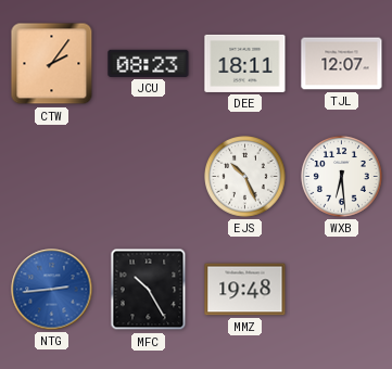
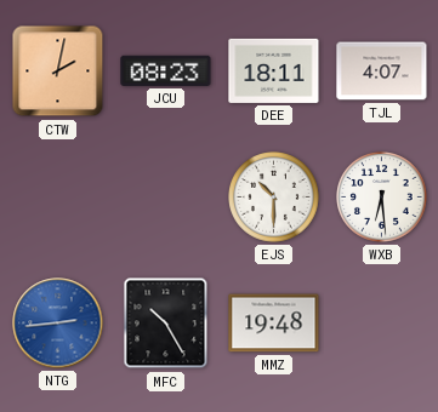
CTW: 2:06 -> 2:02 (58, 71)
TJL: 12:07 -> 4:07 (382, 71)
EJS: 10:26 -> 10:30 (274, 198)
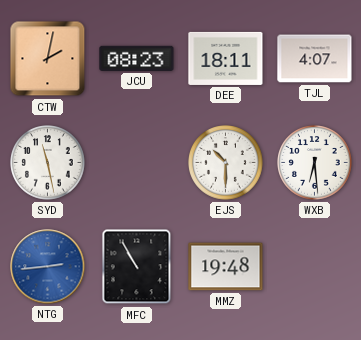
SYD: none -> 11:28 (48, 163)
MFC: 10:25 -> 10:55 (137, 267)
